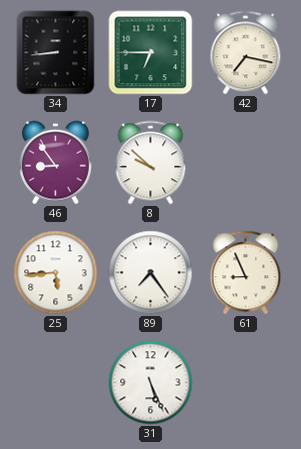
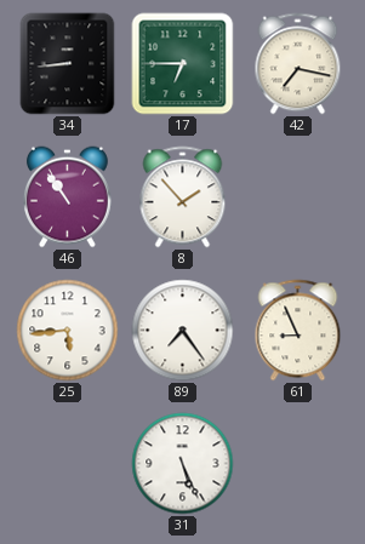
46: 8:54 -> 10:54 (67, 197)
8: 9:52 -> 1:53 (183, 197)
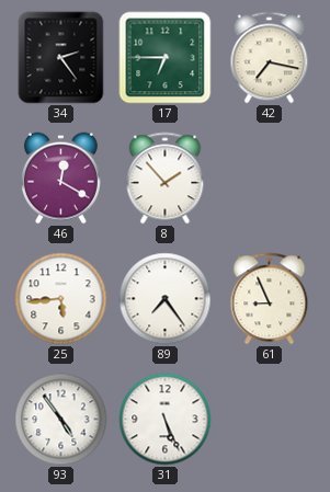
34: 8:44 -> 2:24 (61, 58)
46: 10:54 -> 12:20 (60, 179)
93: none -> 4:54 (61, 420)
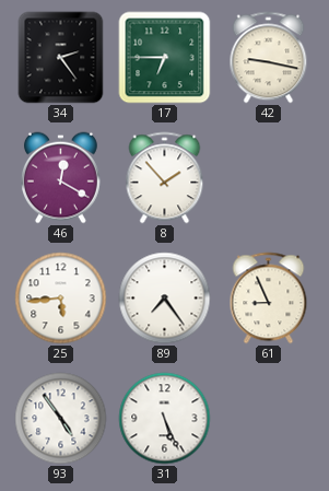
42: 7:17 -> 9:17 (269, 58)
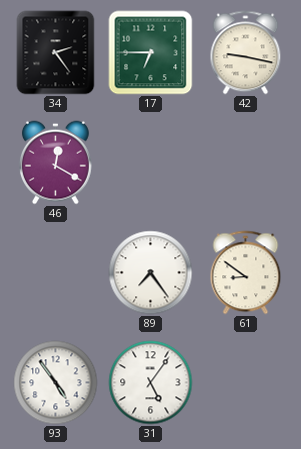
8: 1:53 -> none (165, 178)
25: 5:44 -> none (61, 299)
61: 8:56 -> 8:51 (246, 273)
31: 5:26 -> 5:06 (151, 383)
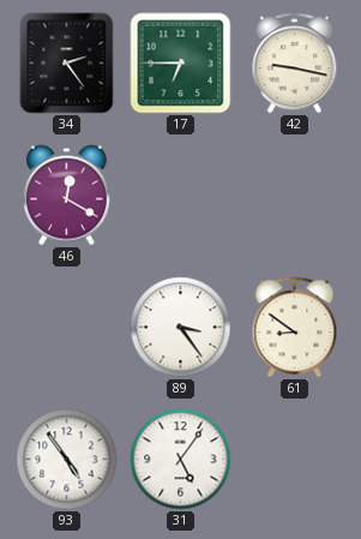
89: 7:24 -> 3:24 (181, 328)
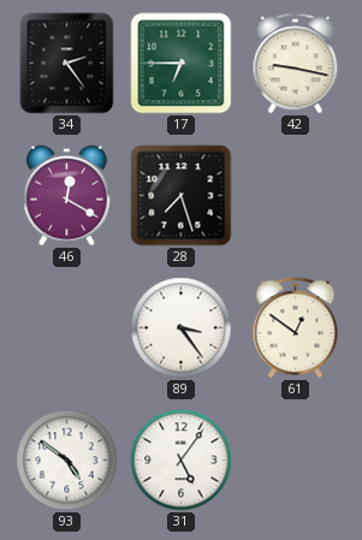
28: none -> 7:27 (182, 196)
61: 8:51 -> 12:51 (296, 328)
93: 4:54 -> 4:51 (67, 461)
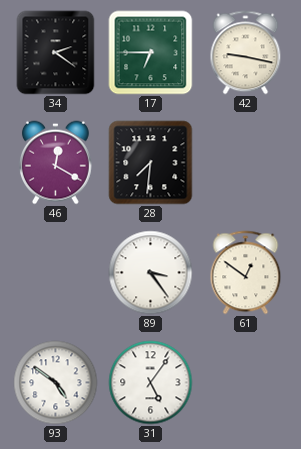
34: 2:24 -> 2:21 (56, 53)
28: 7:27 -> 7:31 (151, 163)
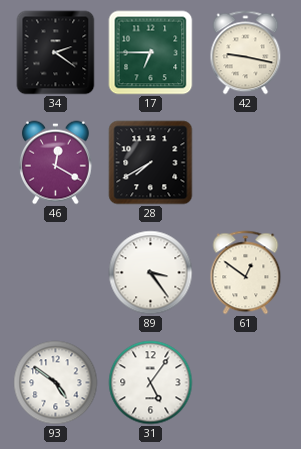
28: 7:31 -> 7:40 (151, 163)
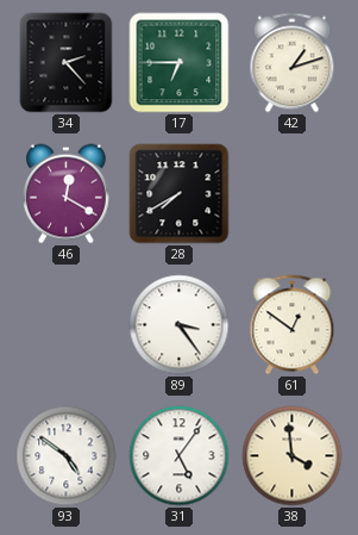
34: 2:21 -> 2:23 (67, 63)
42: 9:17 -> 1:12 (293, 63)
38: none -> 3:59 (293, 456)
